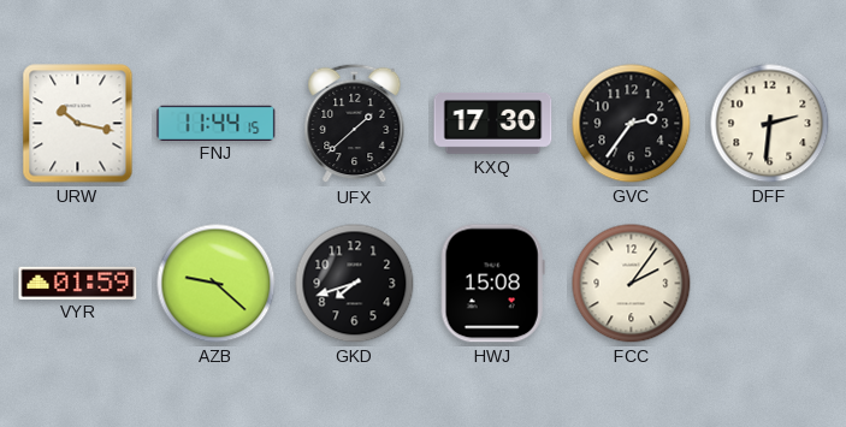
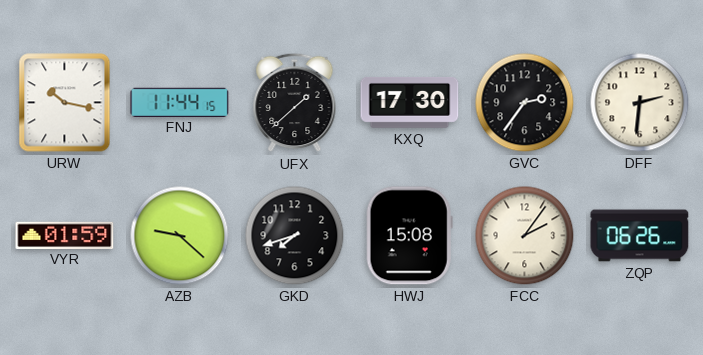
ZQP: none -> 06:26 (640, 236)
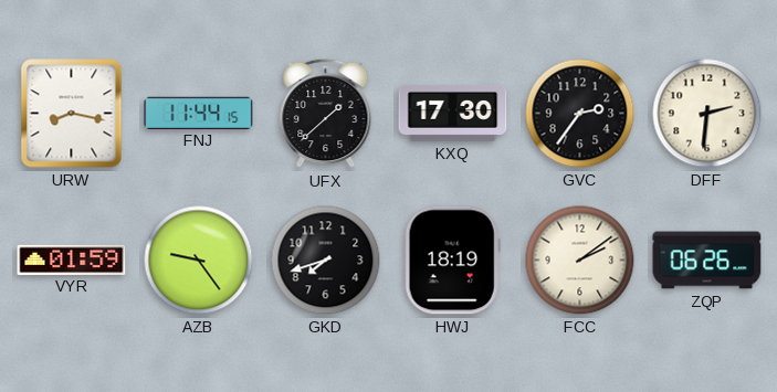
URW: 10:17 -> 8:17 (72, 114)
AZB: 9:22 -> 9:24 (199, 261)
HWJ: 15:08 -> 18:19 (452, 261)
FCC: 2:06 -> 2:09 (580, 261)
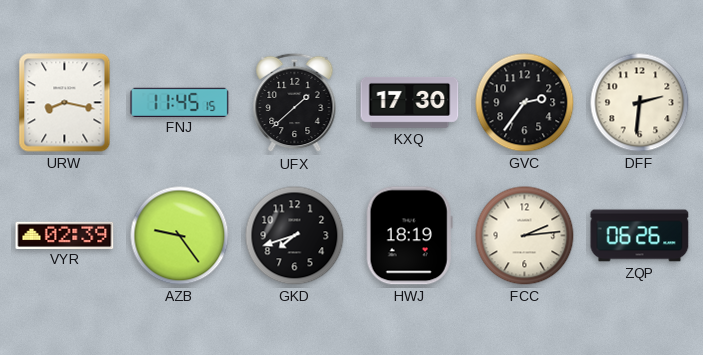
FNJ: 11:44 -> 11:45 (180, 102)
VYR: 01:59 -> 02:39 (65, 235)
FCC: 2:09 -> 2:14 (525, 236)
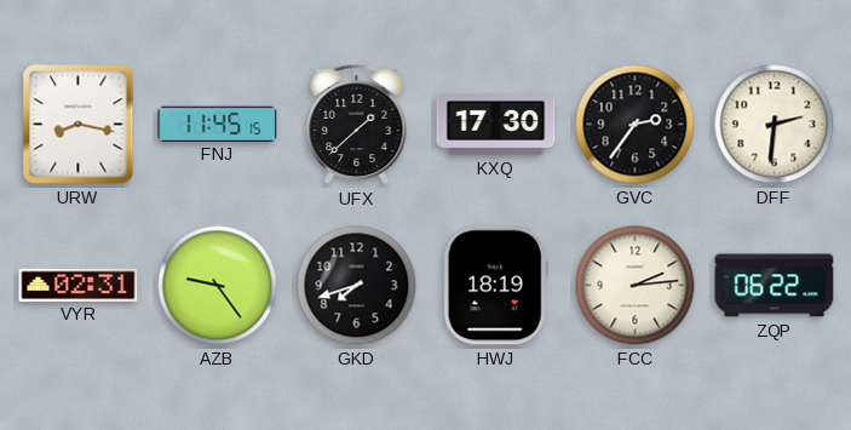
VYR: 02:39 -> 02:31 (79, 285)
ZQP: 06:26 -> 06:22 (775, 286)
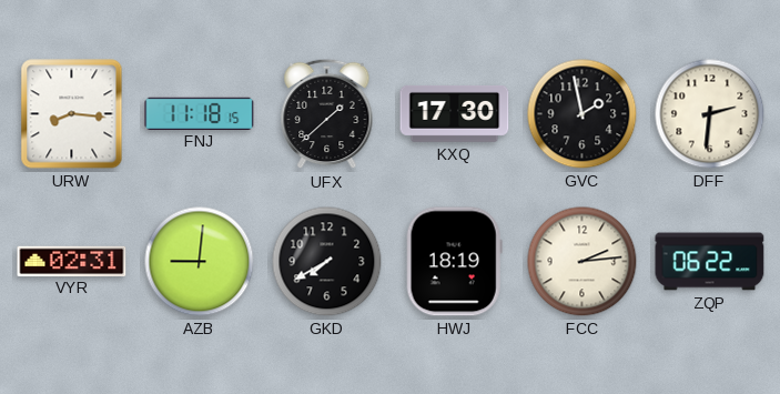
URW: 8:17 -> 8:16 (72, 114)
FNJ: 11:45 -> 11:18 (200, 113)
GVC: 2:36 -> 1:58 (583, 114)
AZB: 9:24 -> 9:01 (200, 262)
GKD: 7:42 -> 7:40 (327, 262)
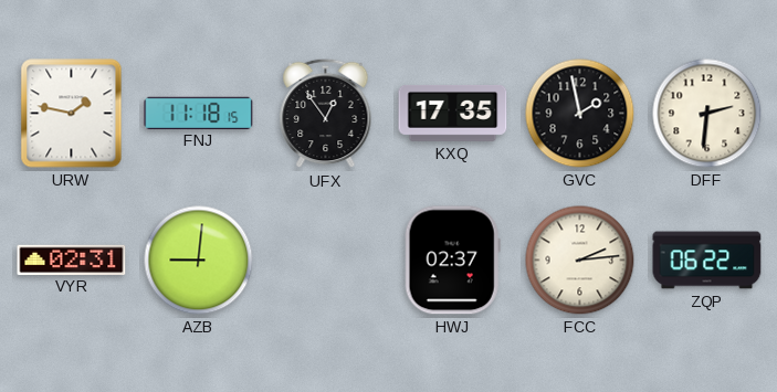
URW: 8:16 -> 1:47 (72, 114)
UFX: 1:38 -> 12:54 (326, 114)
KXQ: 17:30 -> 17:35 (453, 113)
GKD: 7:40 -> none (327, 262)
HWJ: 18:19 -> 02:37 (452, 261)
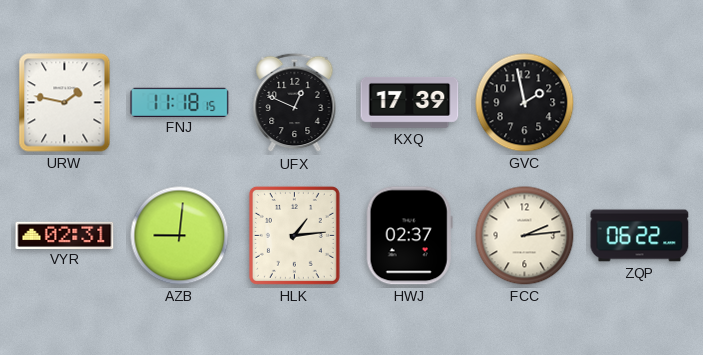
UFX: 12:54 -> 12:49 (295, 103)
KXQ: 17:35 -> 17:39 (410, 102)
DFF: 2:31 -> none (707, 114)
HLK: none -> 1:14 (294, 235)
